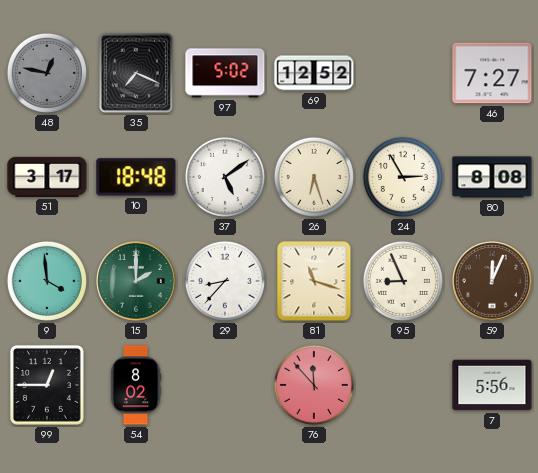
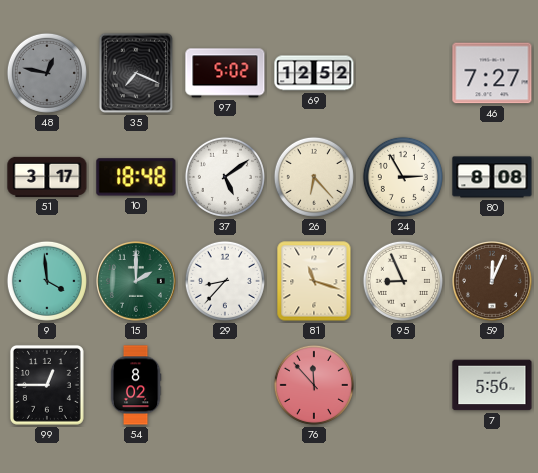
26: 6:27 -> 6:23 (314, 177)
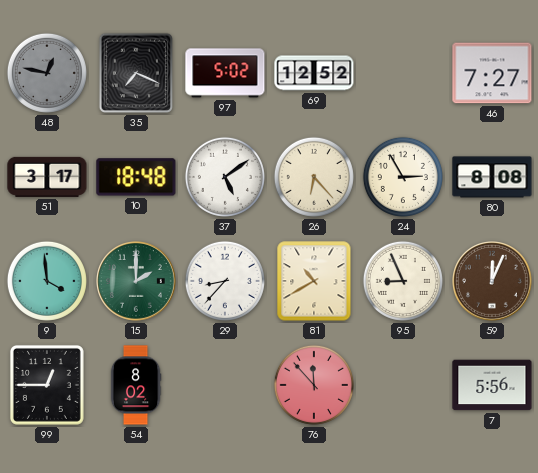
81: 11:18 -> 10:40 (314, 281)
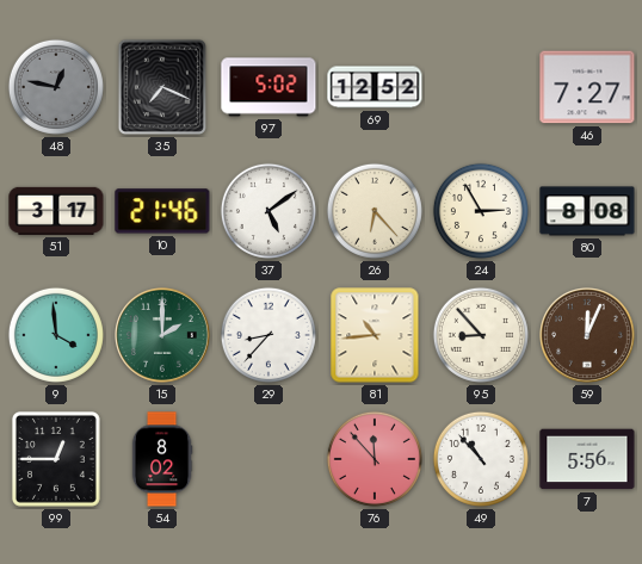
10: 18:48 -> 21:46 (162, 211)
81: 10:40 -> 10:44 (375, 335)
95: 8:56 -> 8:53 (481, 335)
49: none -> 10:53 (481, 459)
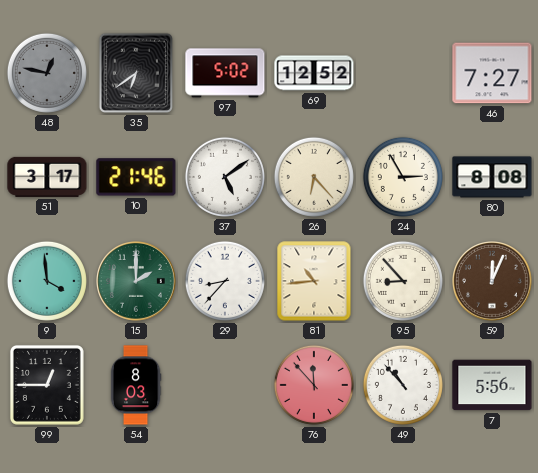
35: 7:19 -> 6:39 (135, 73)
54: 8:02 -> 8:03 (136, 385)
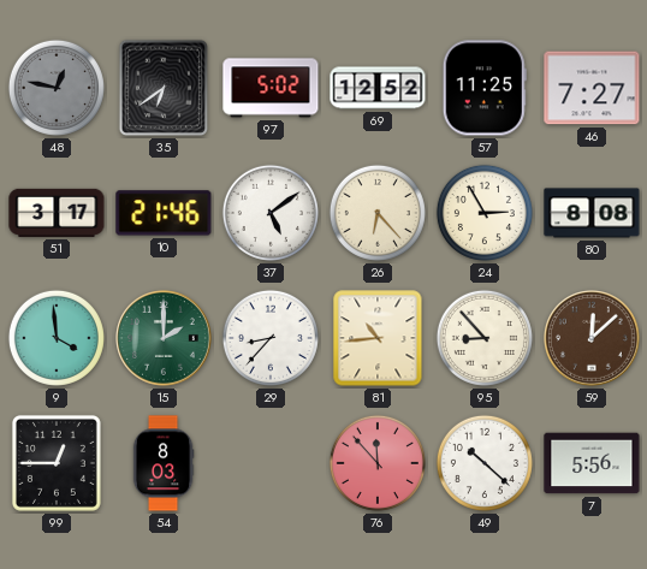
57: none -> 11:25 (485, 88)
59: 12:04 -> 12:08 (593, 339)
49: 10:53 -> 10:22 (485, 463)
